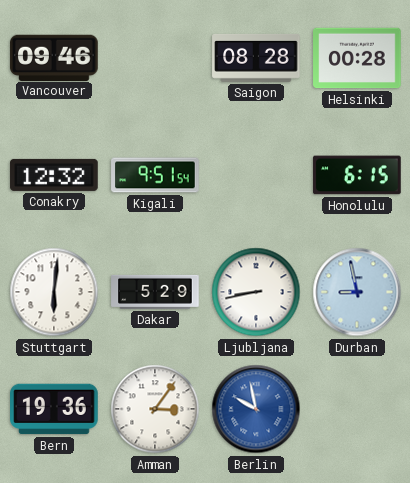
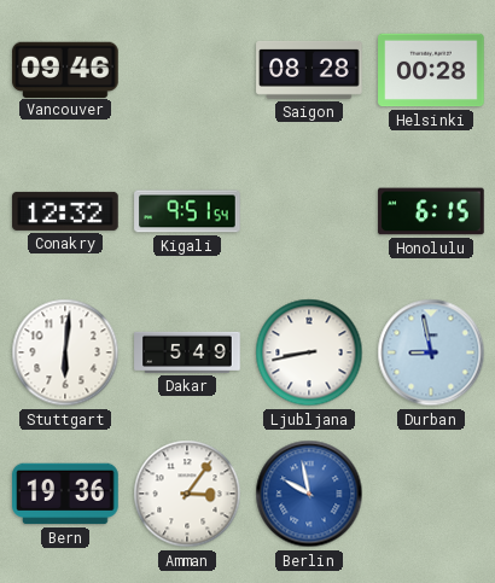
Dakar: 5:29 -> 5:49 (187, 352)
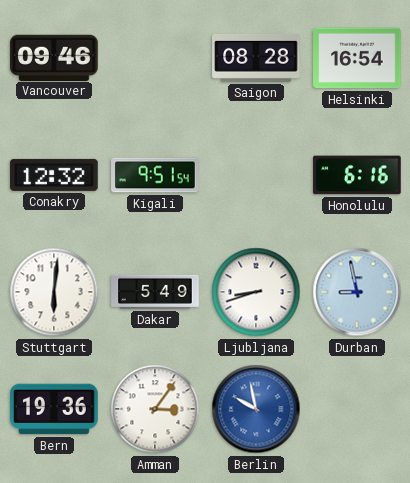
Helsinki: 00:28 -> 16:54 (357, 58)
Honolulu: 6:15 -> 6:16 (357, 175)
Ljubljana: 8:43 -> 8:42 (256, 292)
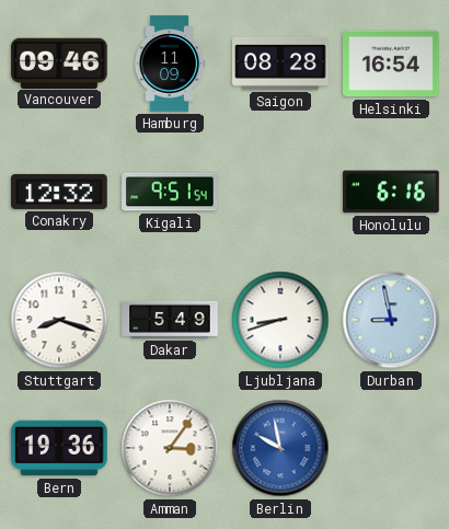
Hamburg: none -> 11:09 (170, 64)
Stuttgart: 6:01 -> 8:18 (59, 320)
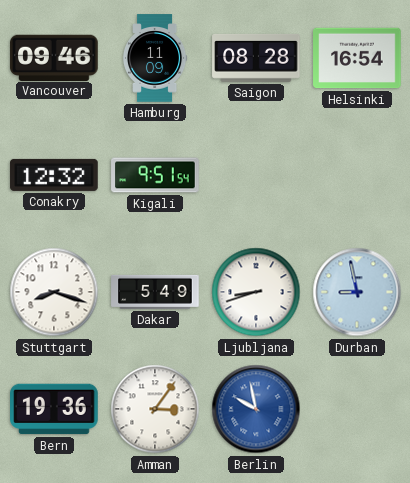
Honolulu: 6:16 -> none (391, 192)
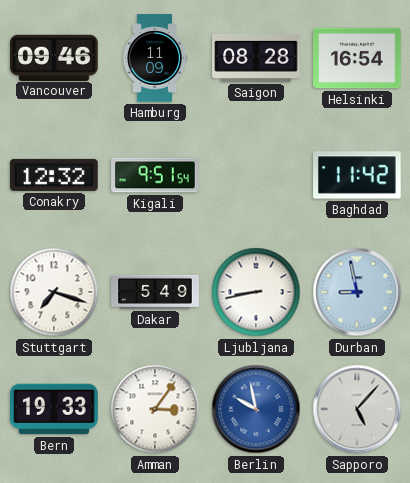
Baghdad: none -> 11:42 (357, 175)
Stuttgart: 8:18 -> 7:18 (54, 292)
Ljubljana: 8:42 -> 8:43 (256, 292)
Bern: 19:36 -> 19:33 (54, 409)
Sapporo: none -> 5:07 (357, 409)
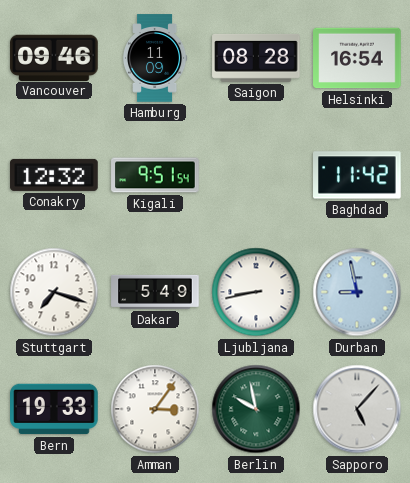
Berlin dial: blue -> green (256, 409)
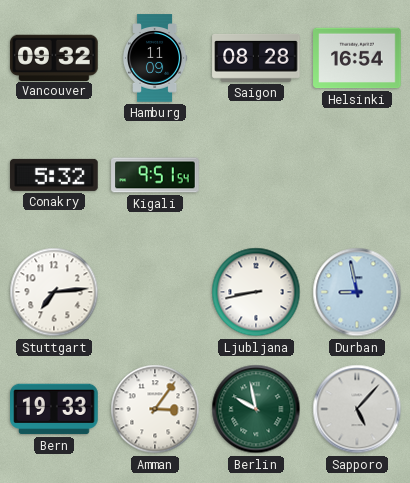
Vancouver: 09:46 -> 09:32 (54, 57)
Conakry: 12:32 -> 5:32 (54, 175)
Baghdad: 11:42 -> none (357, 175)
Stuttgart: 7:18 -> 7:14 (54, 292)
Dakar: 5:49 -> none (155, 292)
